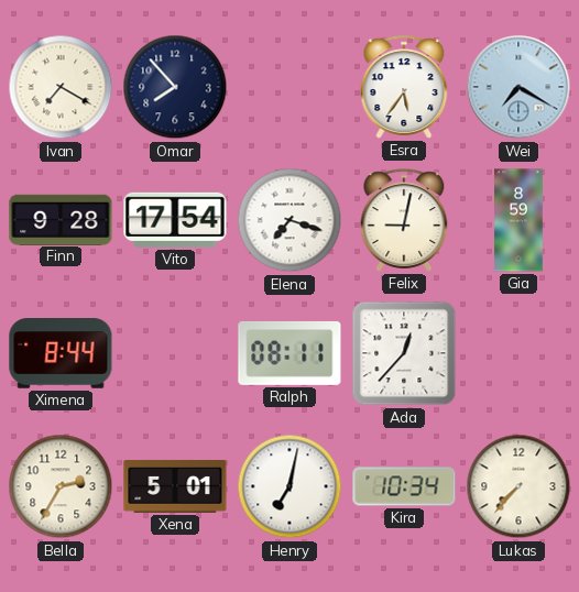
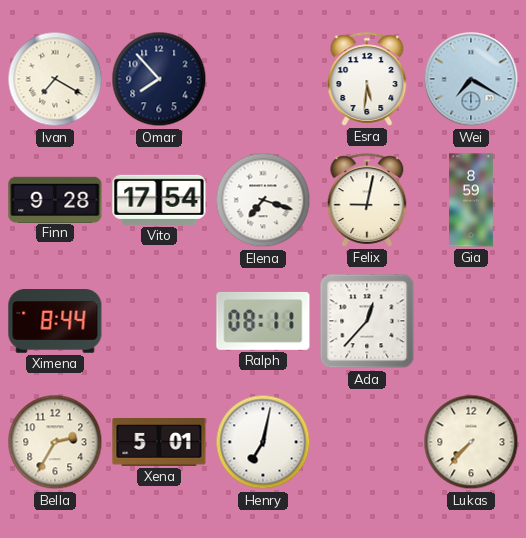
Esra: 5:36 -> 5:31 (367, 79)
Kira: 10:34 -> none (404, 486)
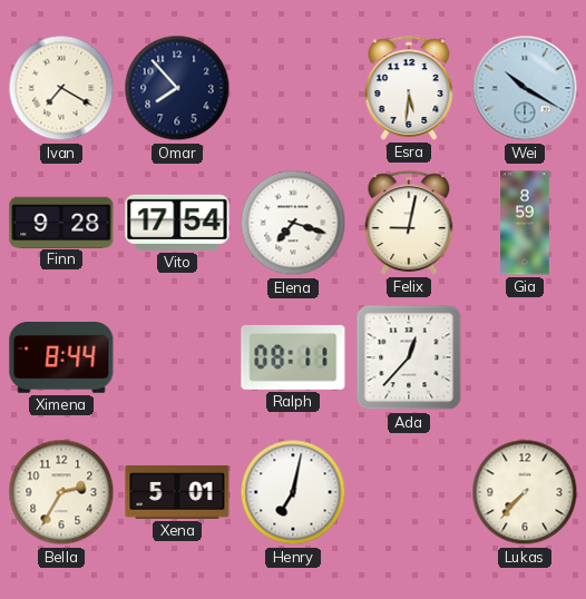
Wei: 7:20 -> 10:20 (525, 88)
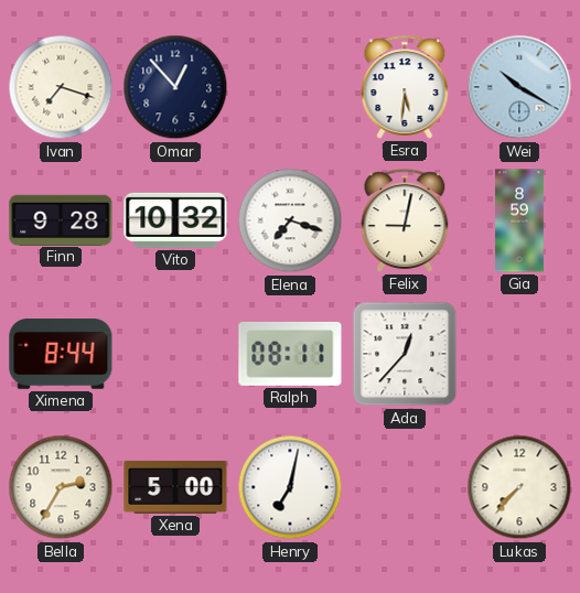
Ivan: 7:20 -> 7:18 (61, 87)
Omar: 7:53 -> 12:53 (175, 87)
Vito: 17:54 -> 10:32 (175, 220)
Xena: 5:01 -> 5:00 (175, 487)
